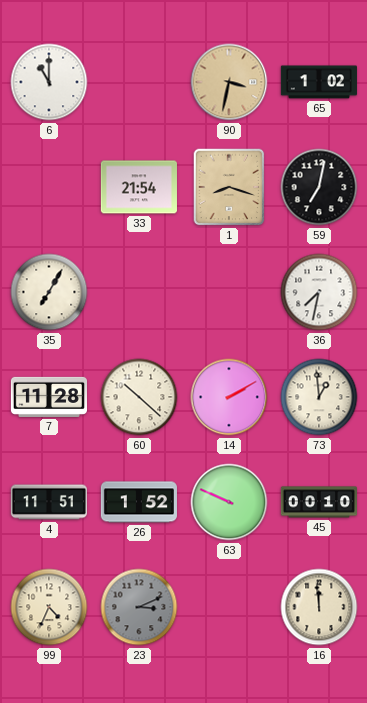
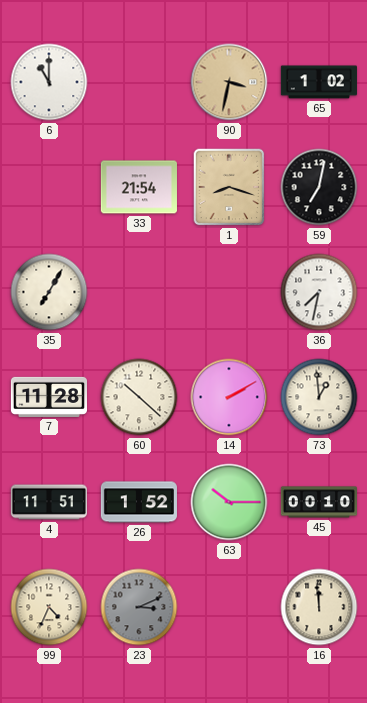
63: 9:49 -> 10:15 (229, 502)
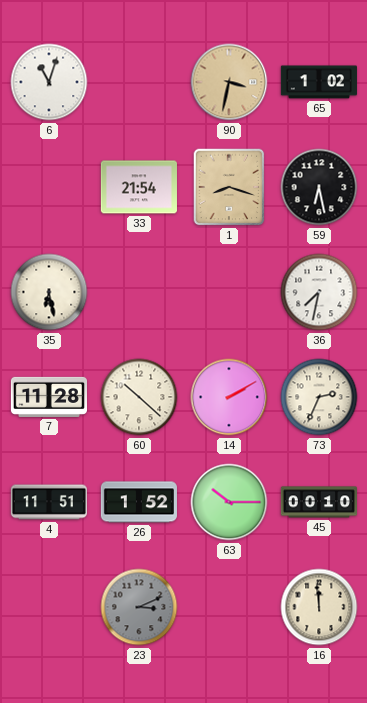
6: 11:00 -> 11:03 (49, 82)
59: 7:02 -> 6:28 (319, 187)
35: 7:05 -> 6:28 (49, 292)
73: 12:59 -> 2:34 (319, 397)
99: 4:34 -> none (49, 607)
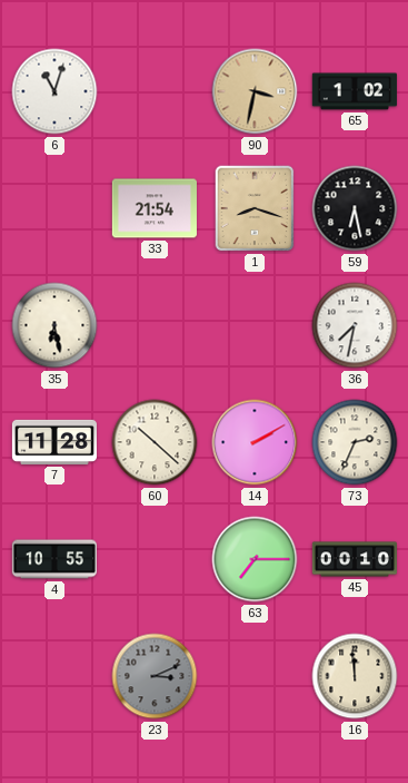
4: 11:51 -> 10:55 (54, 559)
26: 1:52 -> none (139, 502)
63: 10:15 -> 7:15 (255, 559)
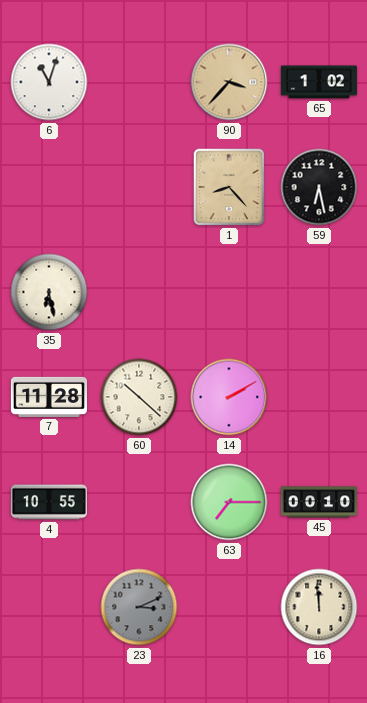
90: 3:32 -> 3:37 (229, 82)
33: 21:54 -> none (155, 208)
1: 8:18 -> 8:23 (229, 187)
36: 7:32 -> none (355, 325)
73: 2:34 -> none (355, 442)
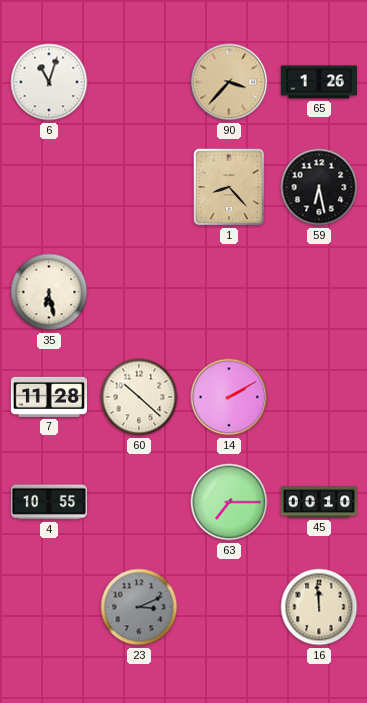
65: 1:02 -> 1:26 (319, 82)
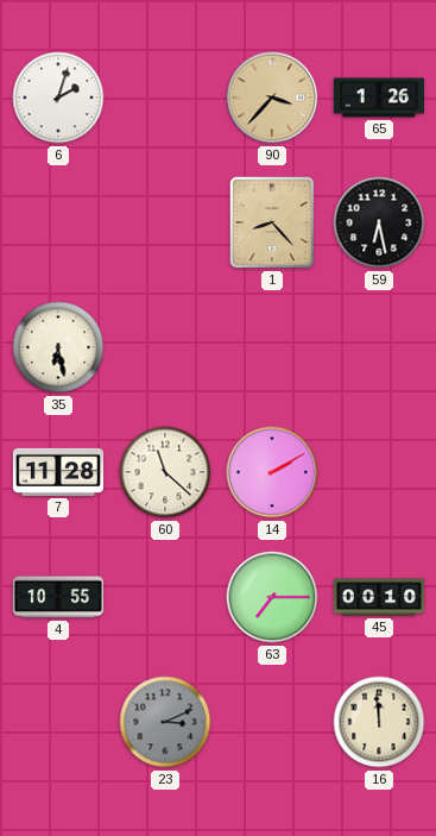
6: 11:03 -> 2:03 (58, 98)
60: 10:22 -> 11:22 (165, 472)
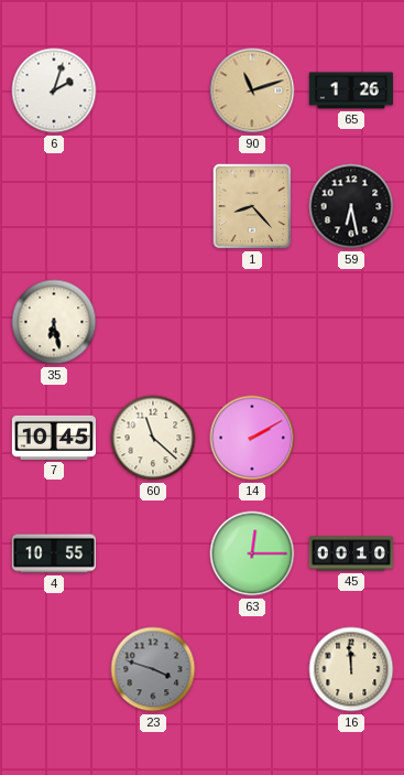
90: 3:37 -> 11:12 (252, 90)
7: 11:28 -> 10:45 (53, 438)
63: 7:15 -> 12:15 (252, 553)
23: 3:11 -> 3:48 (153, 669)
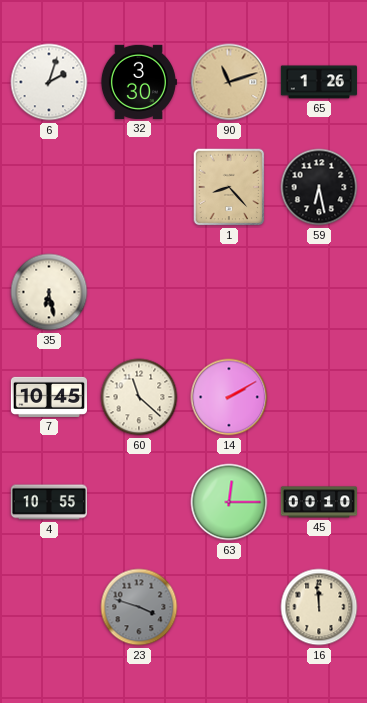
32: none -> 3:30 (138, 82)
